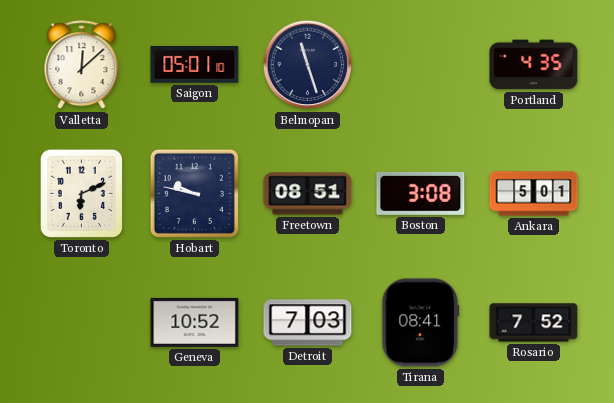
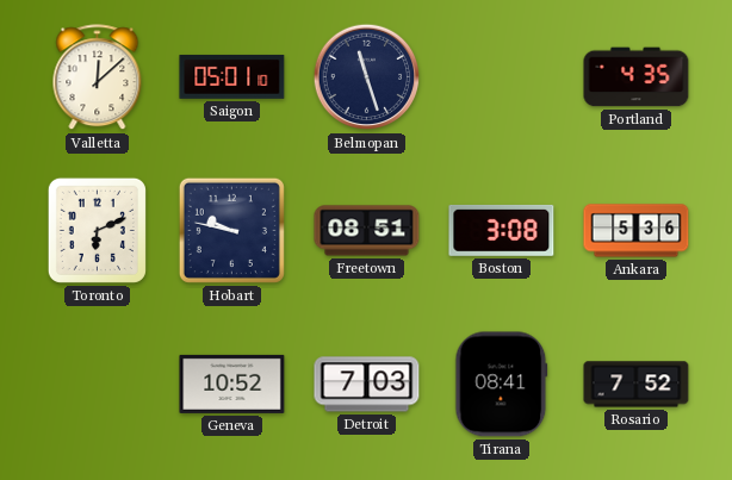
Ankara: 5:01 -> 5:36 (637, 231)
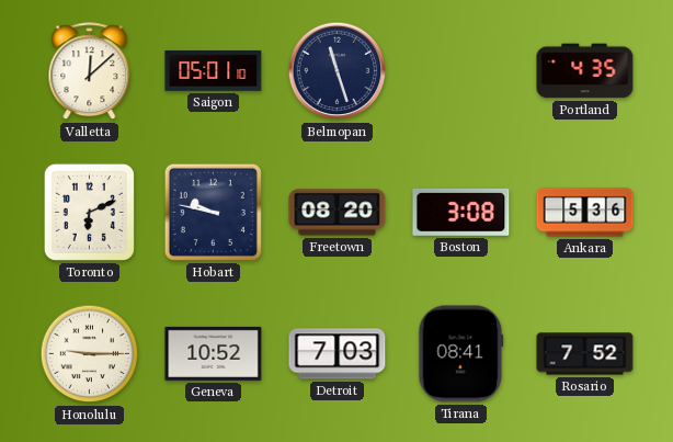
Freetown: 08:51 -> 08:20 (338, 213)
Honolulu: none -> 9:15 (90, 354)
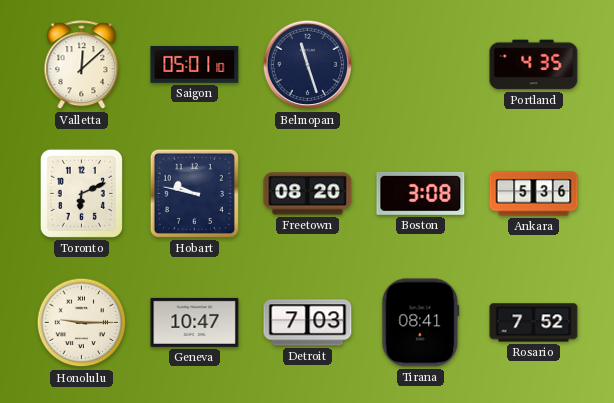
Geneva: 10:52 -> 10:47 (195, 322)
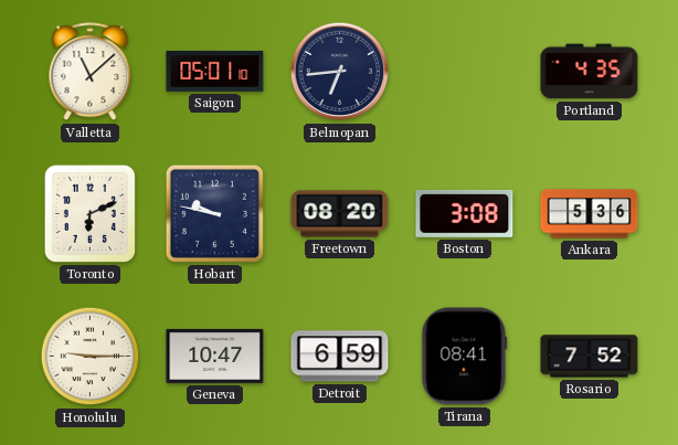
Valletta: 12:08 -> 11:08 (91, 72)
Belmopan: 11:27 -> 6:44 (340, 72)
Detroit: 7:03 -> 6:59 (340, 357)
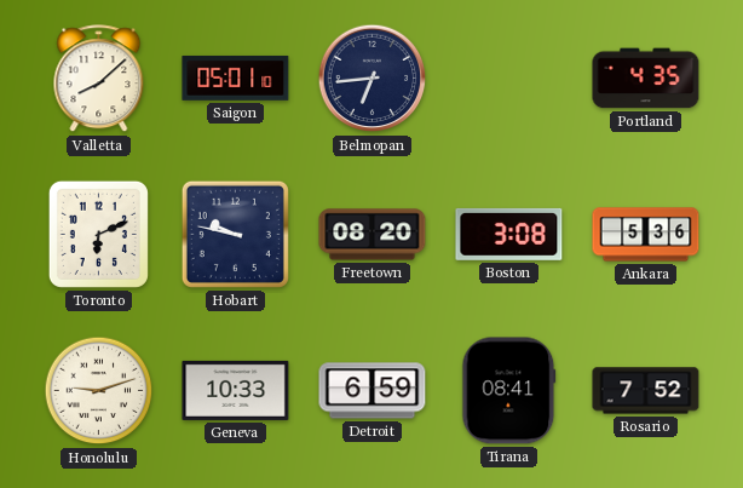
Valletta: 11:08 -> 8:08 (99, 79)
Honolulu: 9:15 -> 9:12 (99, 391)
Geneva: 10:47 -> 10:33 (236, 390)
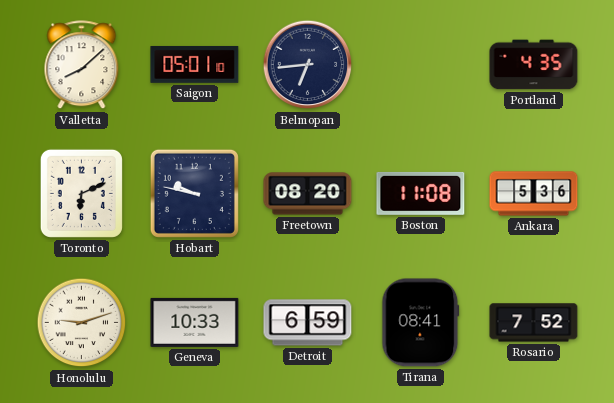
Boston: 3:08 -> 11:08 (421, 193)
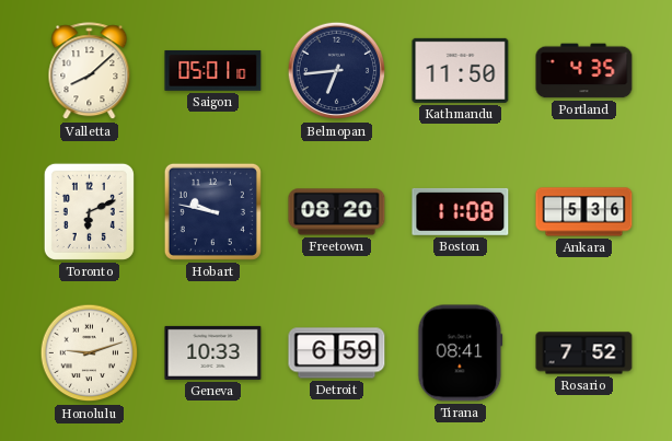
Kathmandu: none -> 11:50 (461, 70)
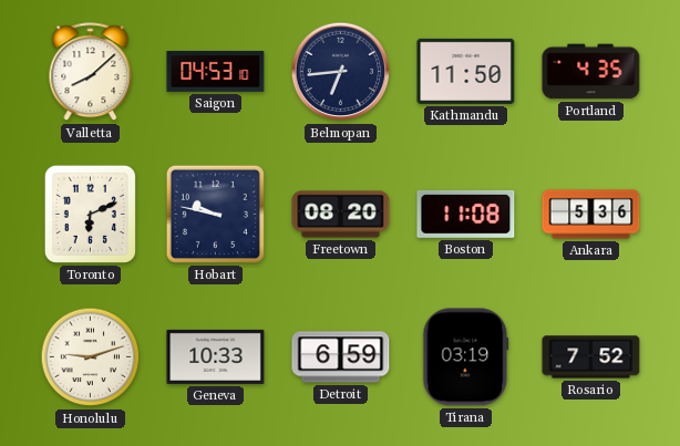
Saigon: 05:01 -> 04:53 (216, 71)
Tirana: 08:41 -> 03:19 (466, 357)
